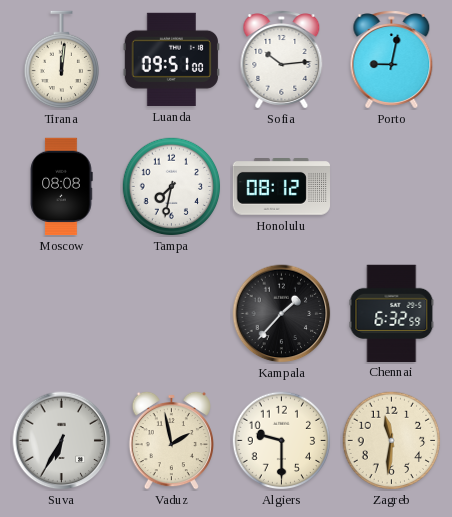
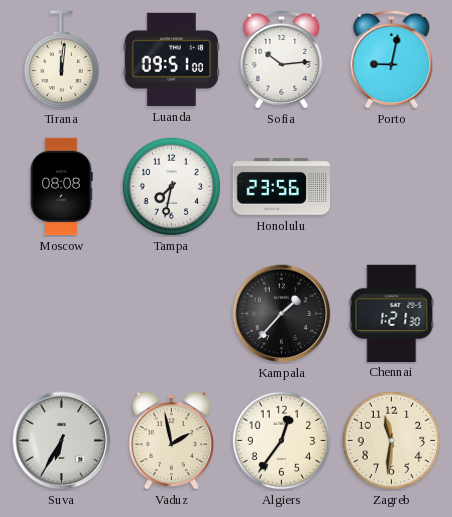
Honolulu: 08:12 -> 23:56 (281, 187)
Chennai: 6:32 -> 1:21 (392, 313)
Algiers: 9:30 -> 12:36 (282, 441)
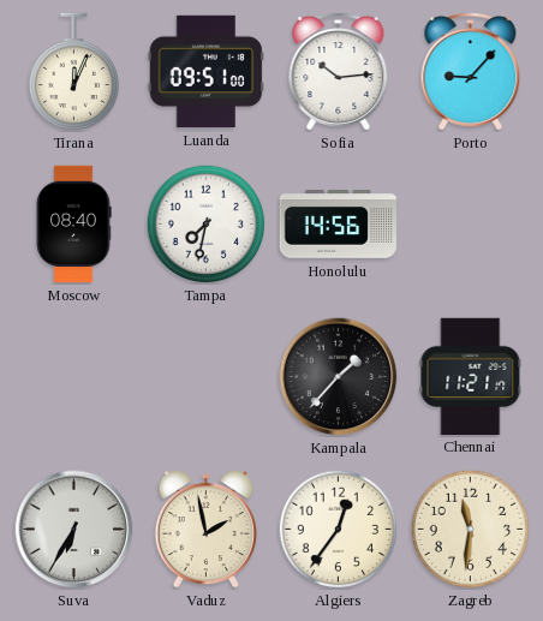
Tirana: 12:01 -> 12:04 (73, 72)
Porto: 9:02 -> 9:07 (471, 72)
Moscow: 08:08 -> 08:40 (73, 225)
Honolulu: 23:56 -> 14:56 (338, 225)
Chennai: 1:21 -> 11:21 (471, 376)
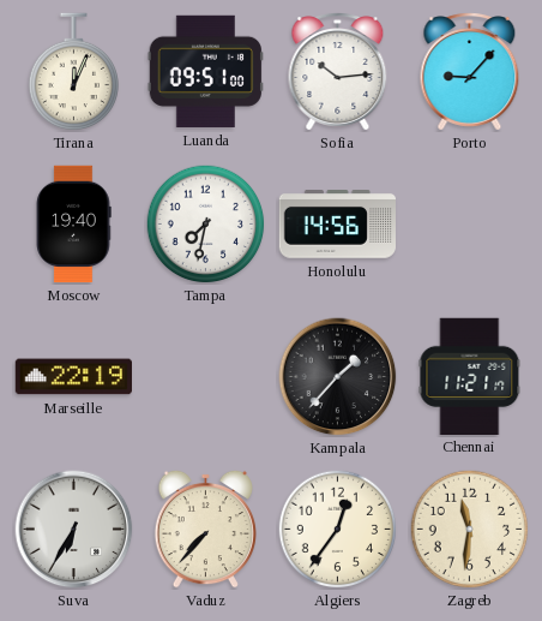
Moscow: 08:40 -> 19:40 (73, 225)
Marseille: none -> 22:19 (73, 377)
Vaduz: 1:58 -> 7:37 (205, 529)
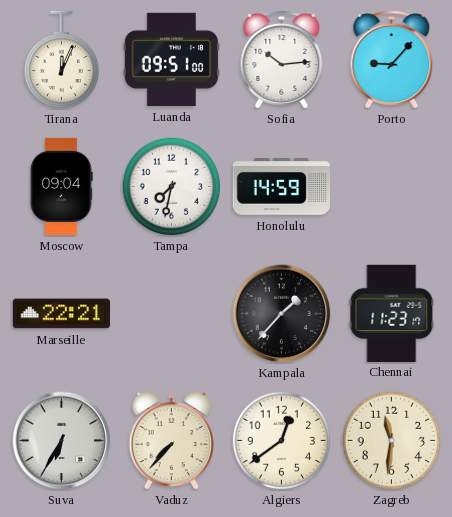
Moscow: 19:40 -> 09:04 (61, 187)
Honolulu: 14:56 -> 14:59 (281, 187)
Marseille: 22:19 -> 22:21 (61, 314)
Chennai: 11:21 -> 11:23 (392, 313)
Algiers: 12:36 -> 12:39 (282, 441)
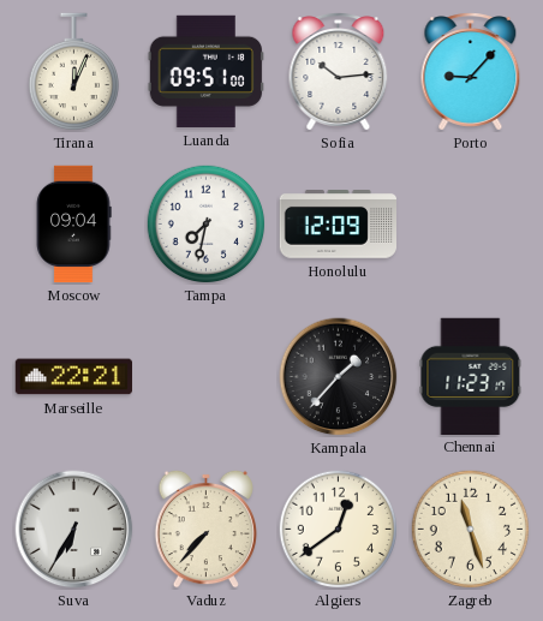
Honolulu: 14:59 -> 12:09 (338, 225)
Zagreb: 11:31 -> 11:27 (471, 530)
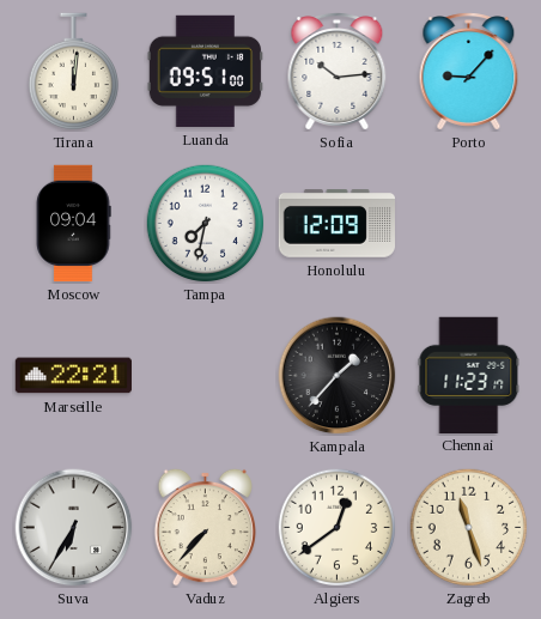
Tirana: 12:04 -> 12:01 (73, 72)
